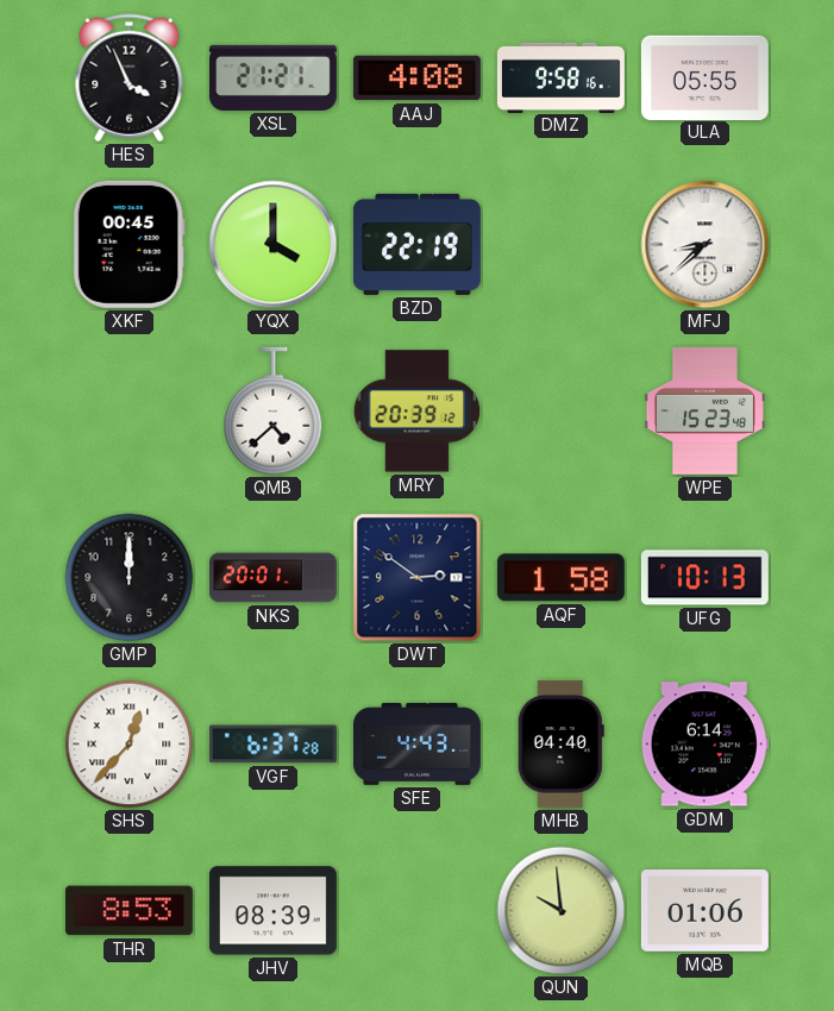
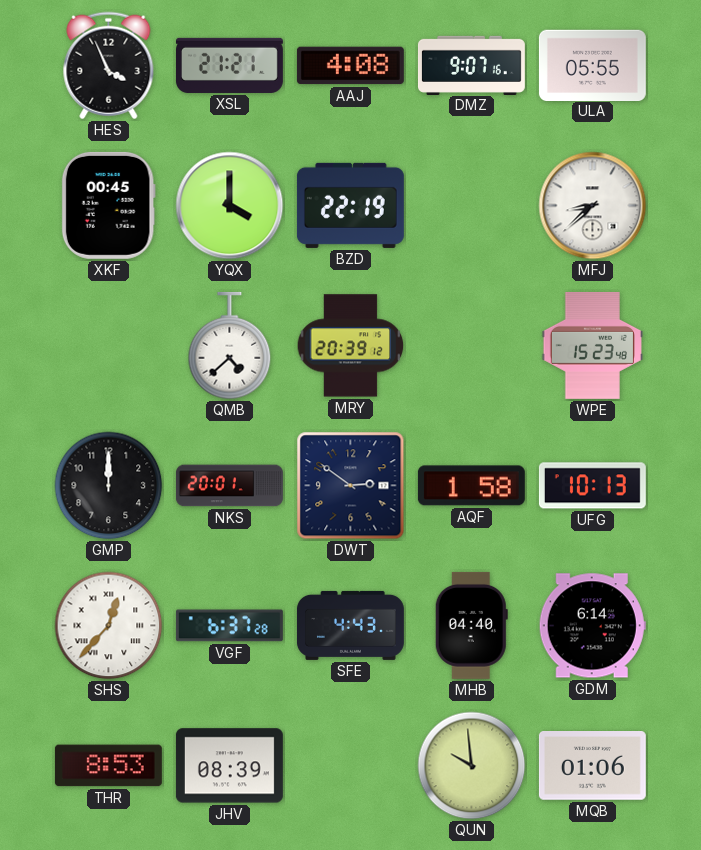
DMZ: 9:58 -> 9:07 (471, 65)
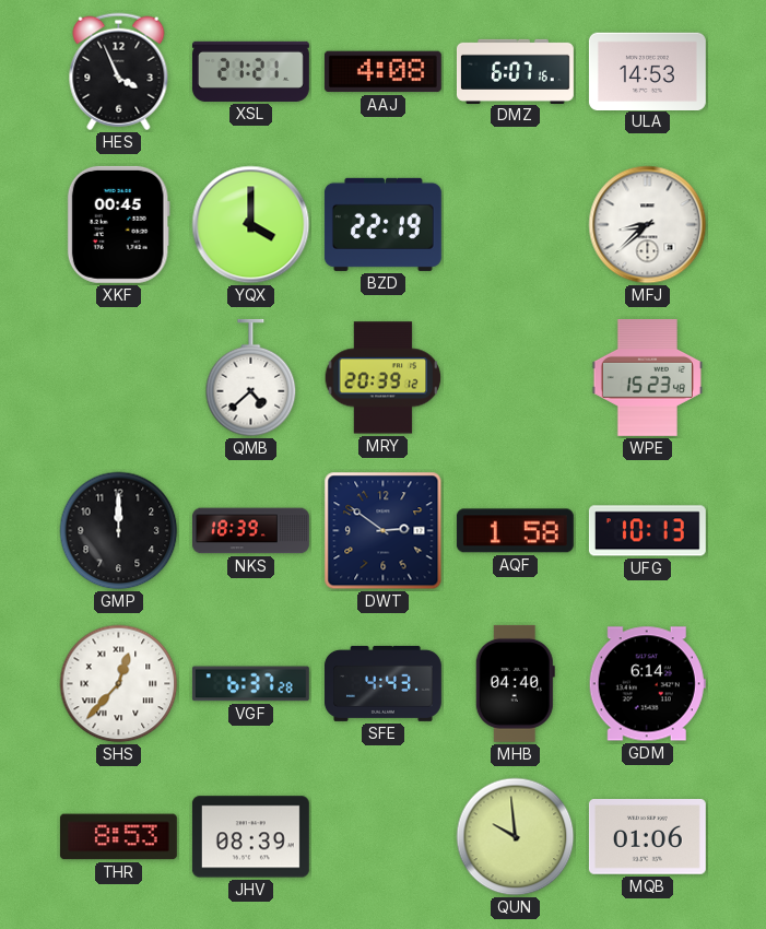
DMZ: 9:07 -> 6:07 (515, 71)
ULA: 05:55 -> 14:53 (647, 71)
NKS: 20:01 -> 18:39 (250, 531)
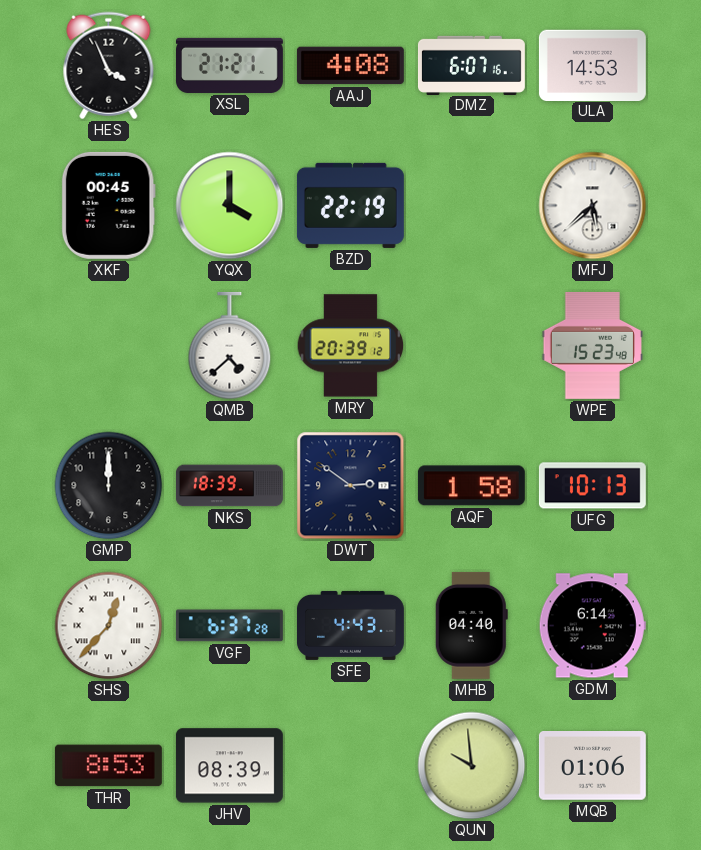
MFJ: 8:38 -> 5:38 (593, 206)
